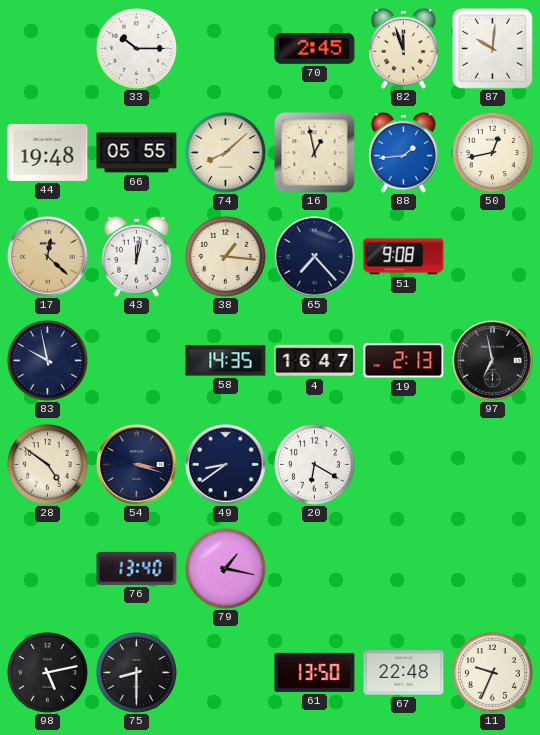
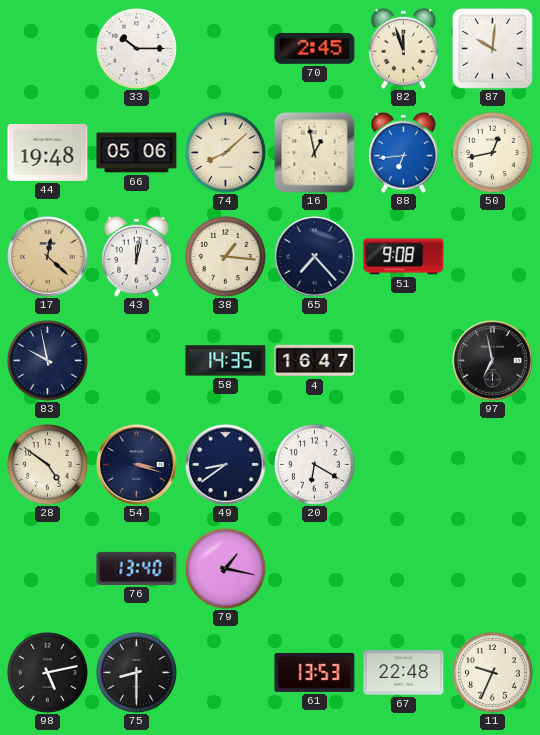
66: 05:55 -> 05:06 (137, 153)
88: 1:44 -> 6:44 (404, 152)
19: 2:13 -> none (404, 361)
61: 13:50 -> 13:53 (315, 672)
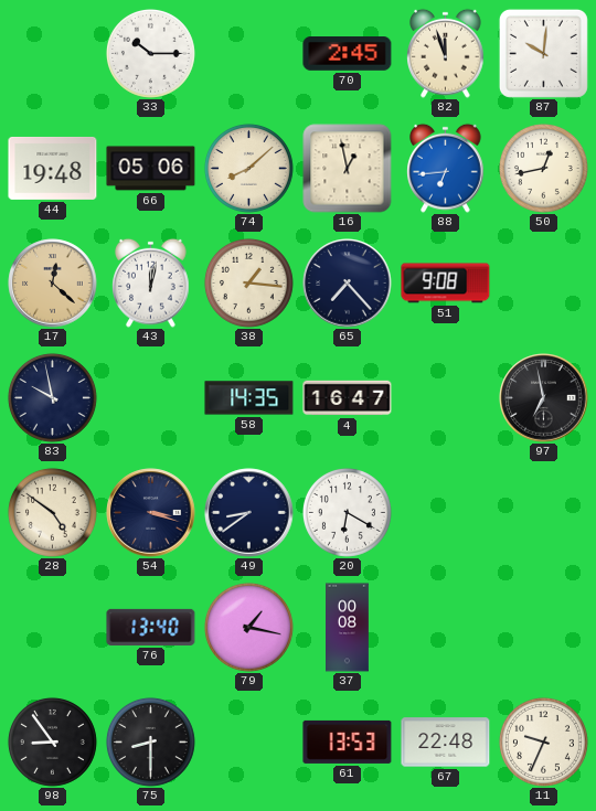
37: none -> 00:08 (348, 628)
98: 5:13 -> 8:54 (52, 741)
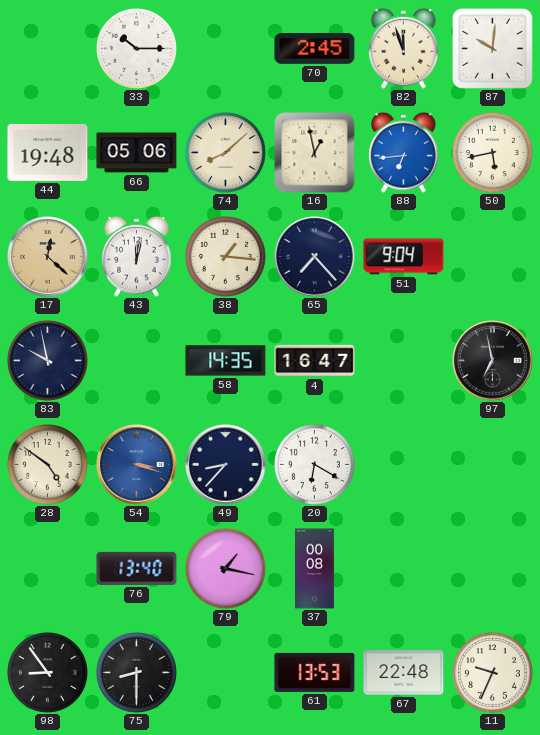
50: 12:43 -> 5:43 (492, 152)
51: 9:08 -> 9:04 (404, 257)
54 dial: navy -> blue (137, 465)
49: 8:39 -> 8:37 (226, 465)
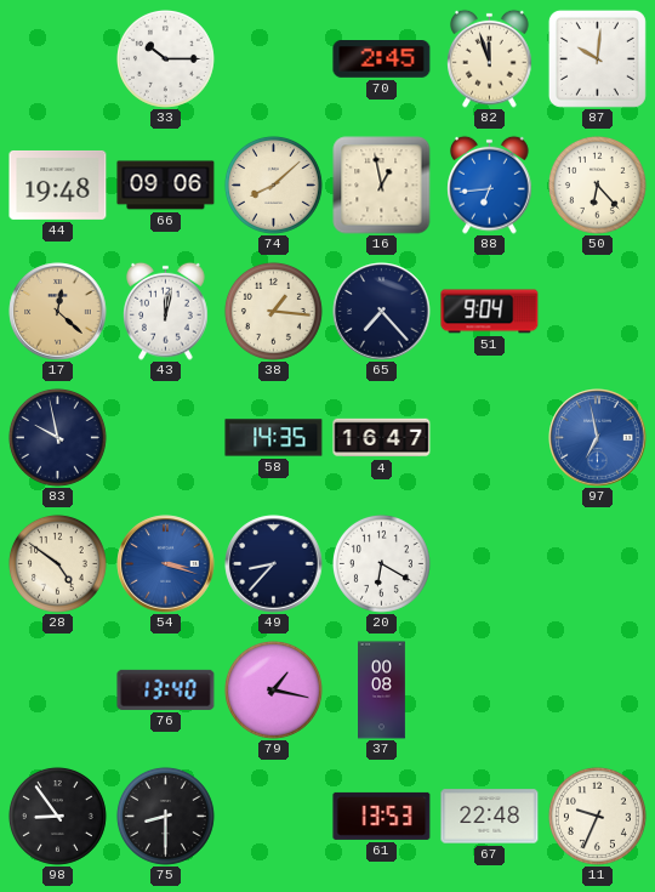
66: 05:06 -> 09:06 (166, 186)
50: 5:43 -> 6:23 (597, 184)
97 dial: black -> blue (598, 438)
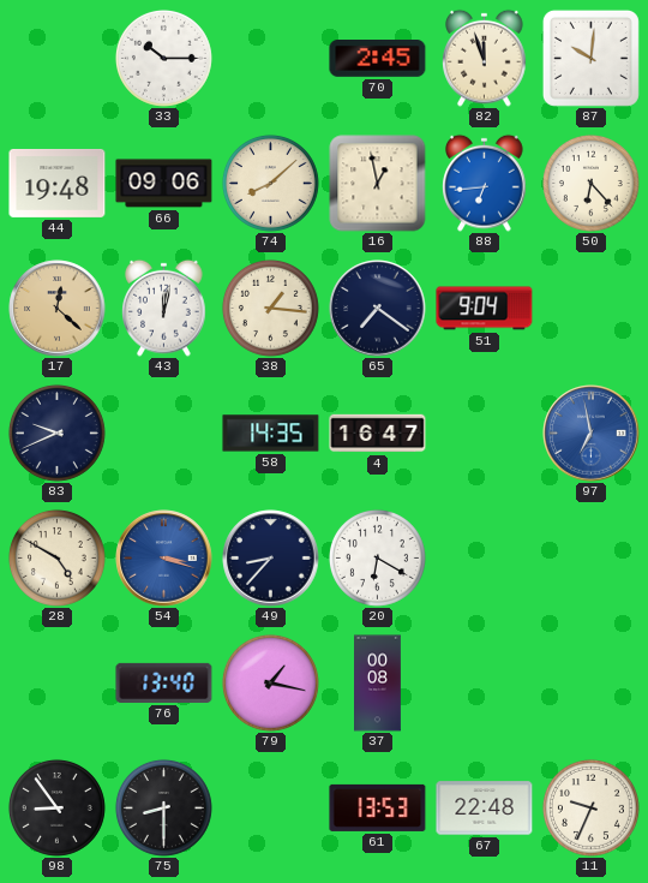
65: 7:23 -> 7:21 (378, 309)
83: 9:58 -> 9:41 (56, 432)
28: 4:51 -> 4:50 (56, 557)
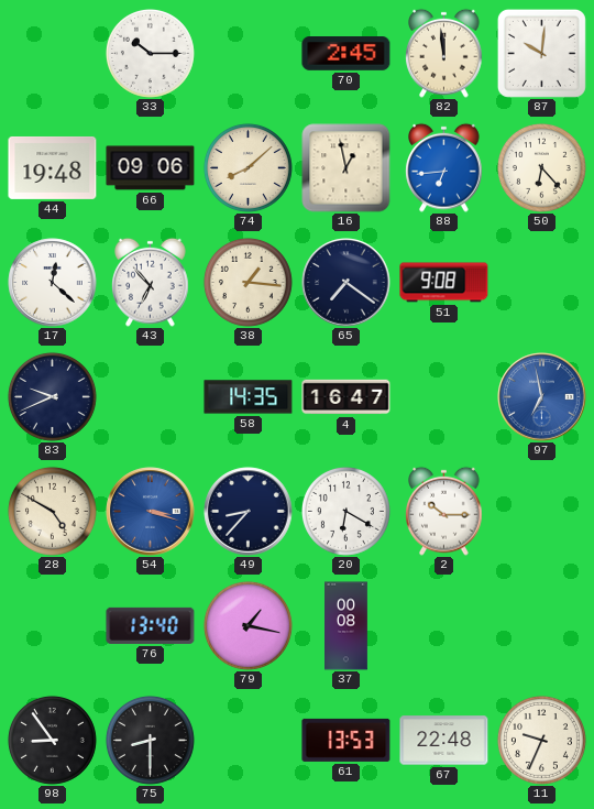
82: 11:57 -> 11:59 (444, 53)
17 dial: champagne -> white (53, 283)
43: 12:02 -> 6:53 (151, 282)
51: 9:04 -> 9:08 (444, 283)
2: none -> 10:15 (444, 511)
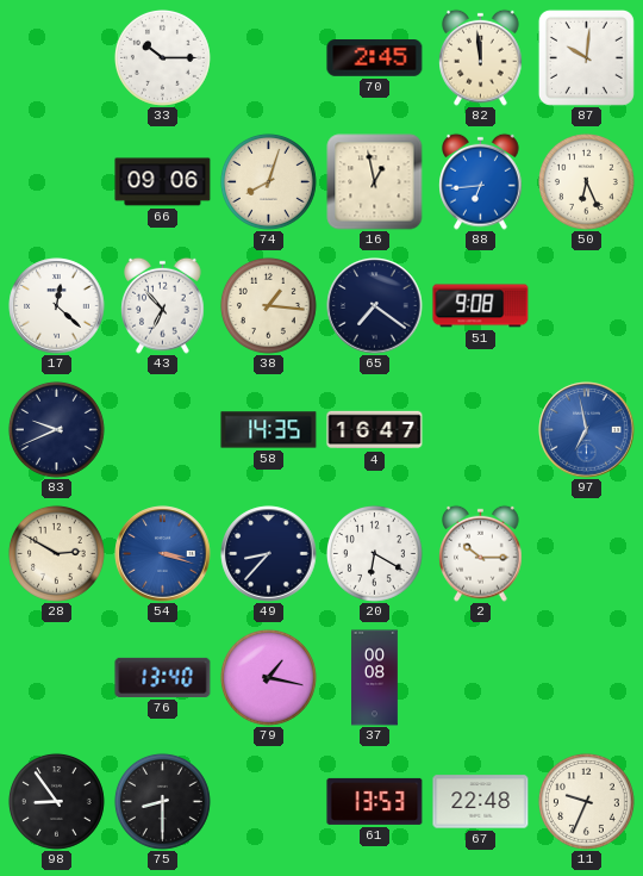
44: 19:48 -> none (53, 167)
74: 8:08 -> 8:03 (268, 181)
50: 6:23 -> 6:26 (586, 181)
28: 4:50 -> 2:50 (56, 553)
